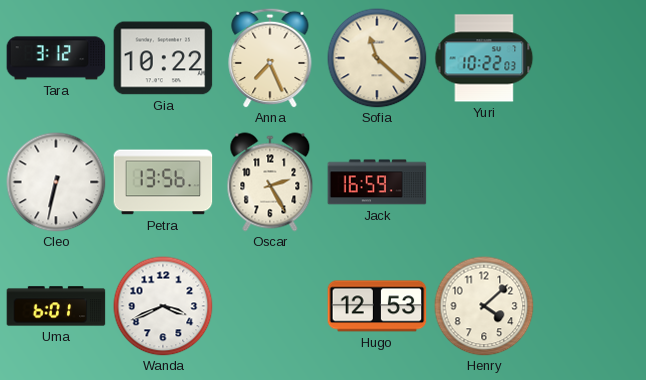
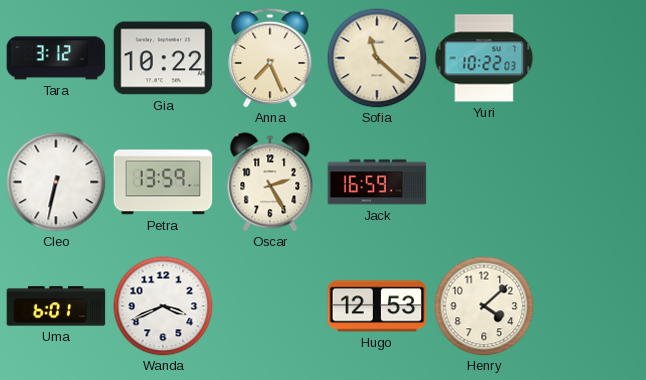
Petra: 13:56 -> 13:59 (163, 182)
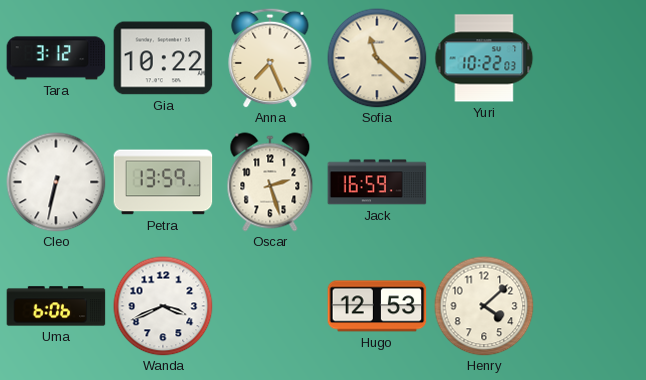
Oscar: 2:25 -> 2:27 (270, 182)
Uma: 6:01 -> 6:06 (56, 306)
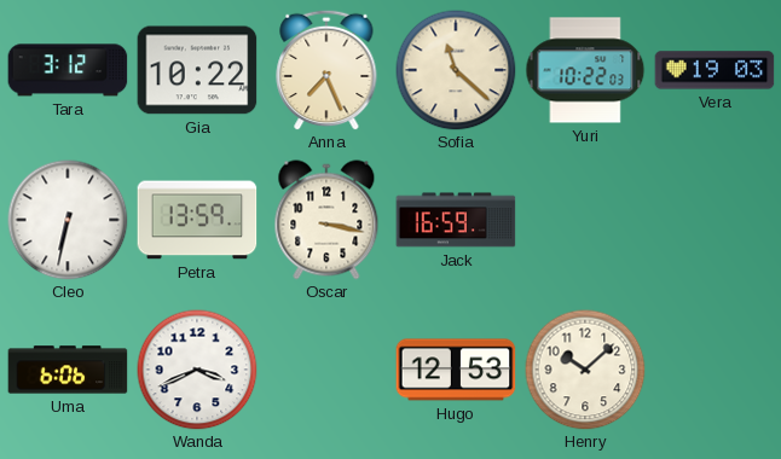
Vera: none -> 19:03 (715, 70)
Oscar: 2:27 -> 3:17 (326, 220)
Henry: 4:08 -> 10:08 (585, 370)
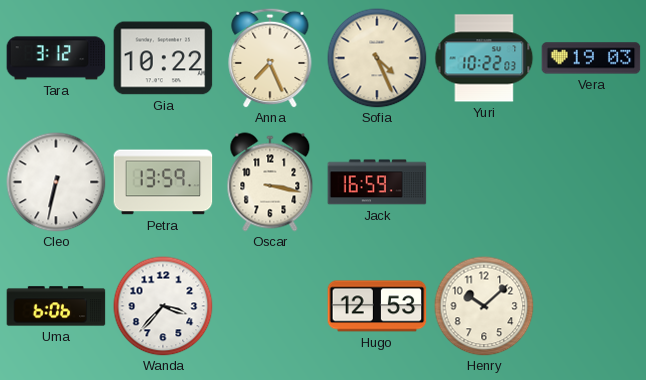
Sofia: 11:22 -> 4:26 (377, 58)
Wanda: 3:41 -> 3:37 (163, 306)
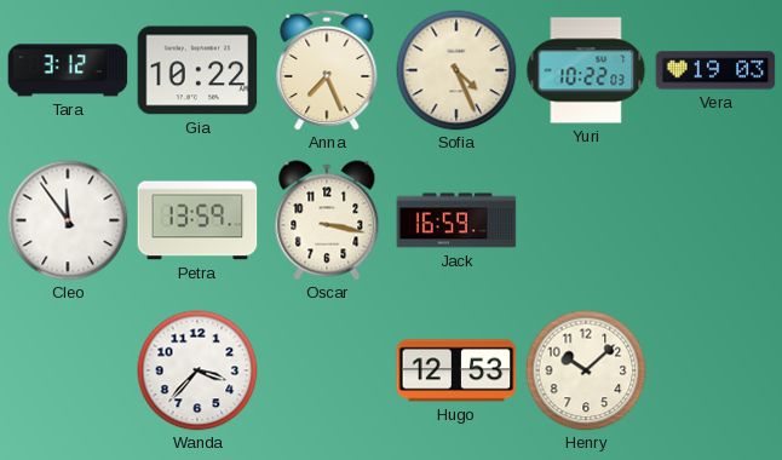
Cleo: 6:32 -> 11:54 (68, 220)
Uma: 6:06 -> none (56, 306)
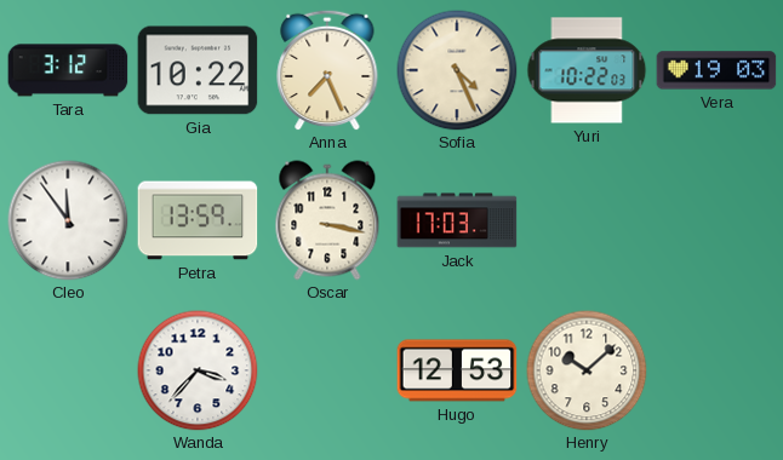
Jack: 16:59 -> 17:03 (457, 220)
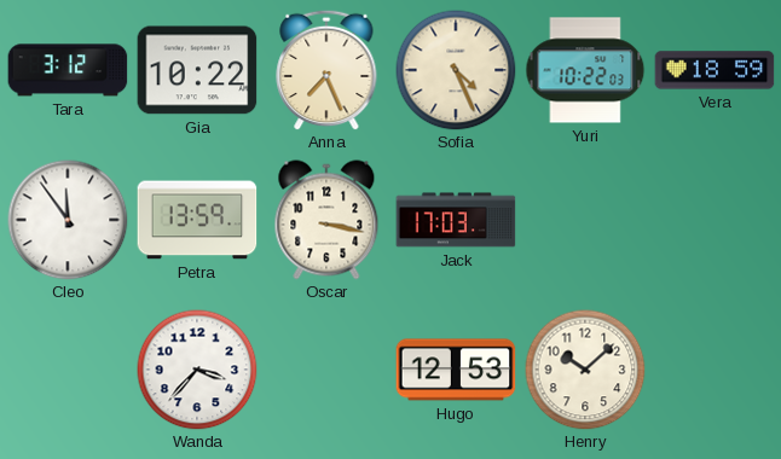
Vera: 19:03 -> 18:59 (715, 70)
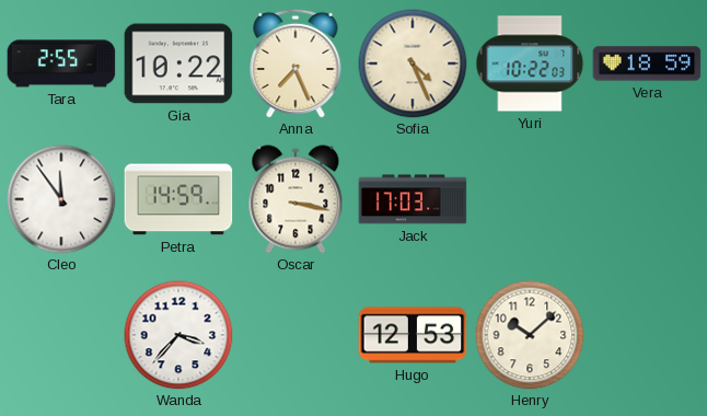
Tara: 3:12 -> 2:55 (61, 63)
Petra: 13:59 -> 14:59 (178, 199)
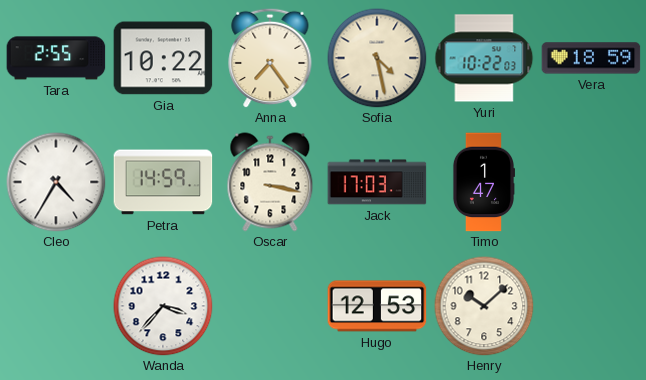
Anna: 7:26 -> 7:24 (270, 58)
Sofia: 4:26 -> 4:28 (377, 58)
Cleo: 11:54 -> 4:35 (56, 182)
Timo: none -> 1:47 (483, 182)
